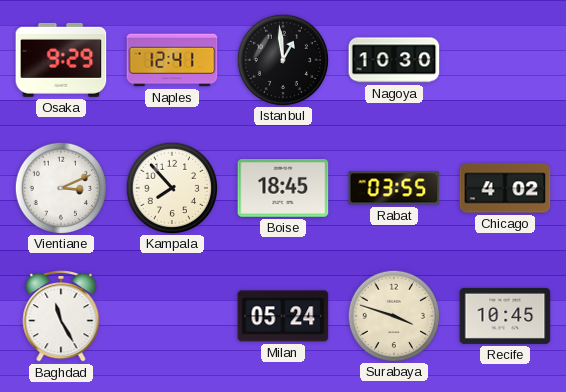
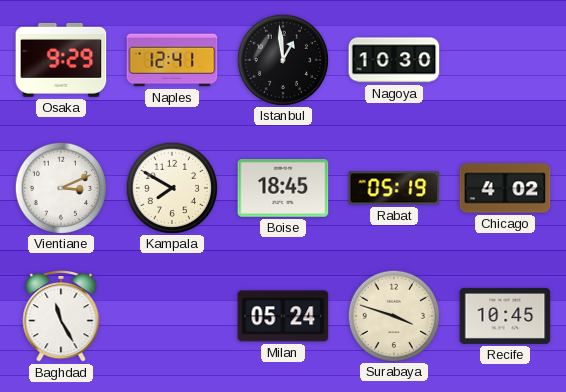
Kampala: 7:53 -> 7:50 (171, 187)
Rabat: 03:55 -> 05:19 (394, 188)
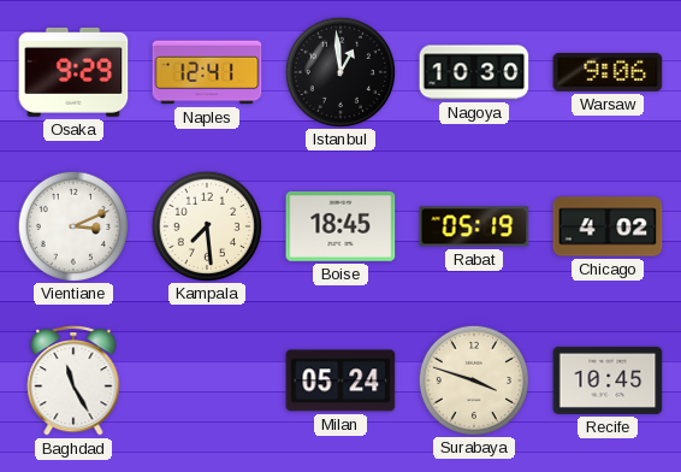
Warsaw: none -> 9:06 (608, 72)
Kampala: 7:50 -> 7:29 (206, 225)
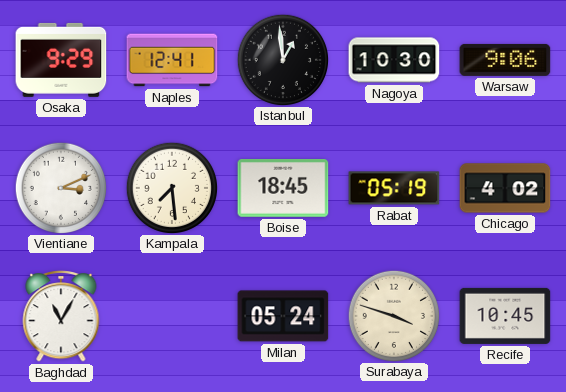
Baghdad: 11:25 -> 11:05 (61, 317)
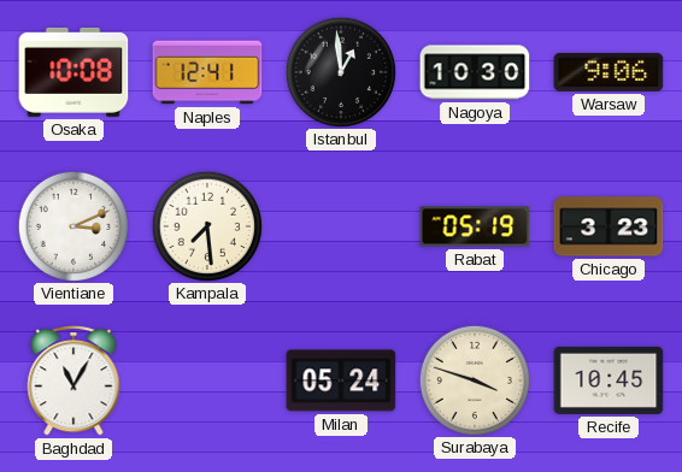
Osaka: 9:29 -> 10:08 (74, 72)
Boise: 18:45 -> none (283, 189)
Chicago: 4:02 -> 3:23 (608, 226)
